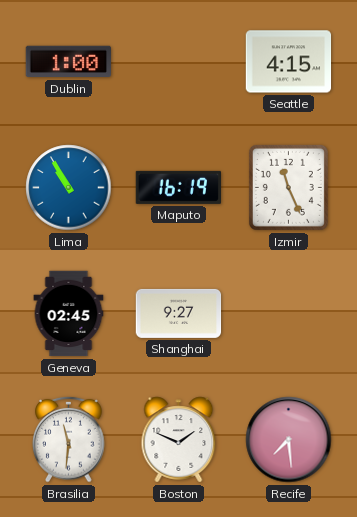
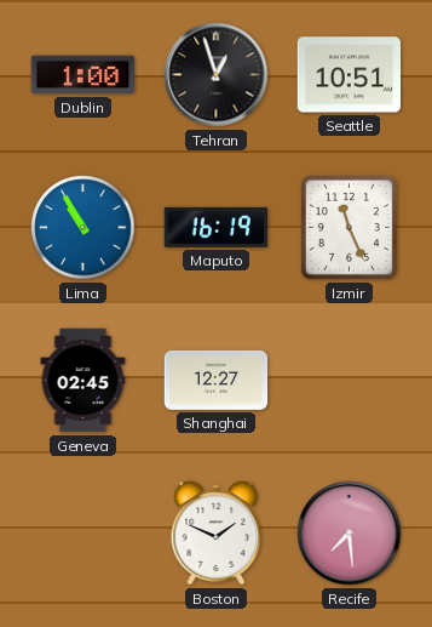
Tehran: none -> 12:57 (217, 75)
Seattle: 4:15 -> 10:51 (350, 75)
Shanghai: 9:27 -> 12:27 (217, 380)
Brasilia: 11:31 -> none (69, 439)
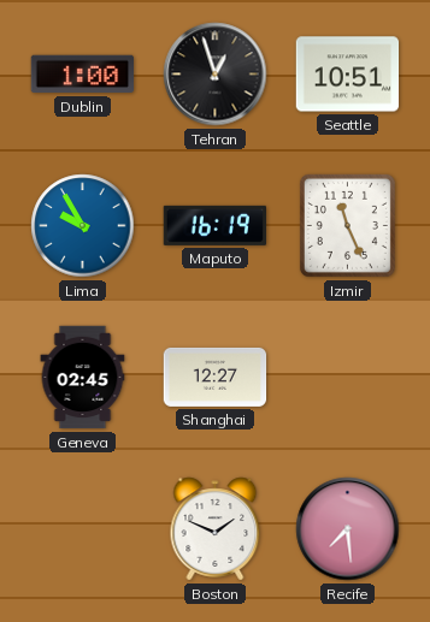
Lima: 10:55 -> 9:55 (83, 226)
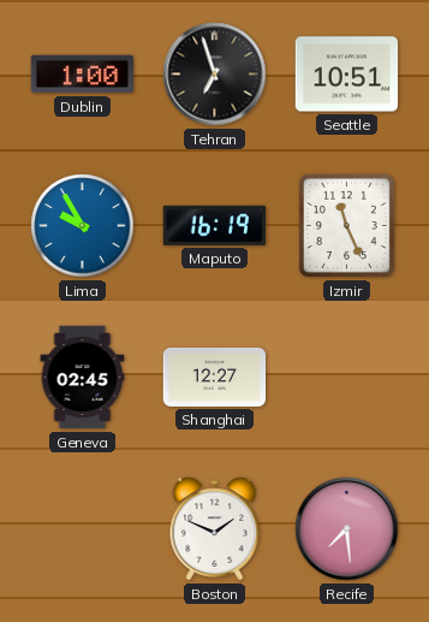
Tehran: 12:57 -> 6:57 (215, 75)
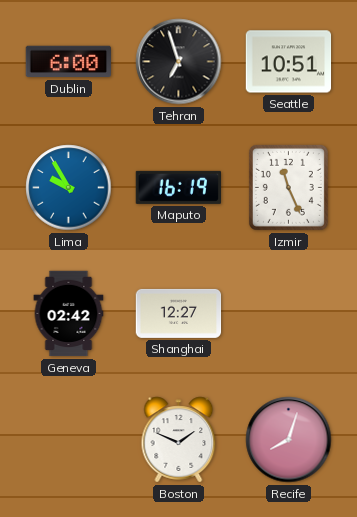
Dublin: 1:00 -> 6:00 (68, 62)
Geneva: 02:45 -> 02:42 (69, 314)
Recife: 7:29 -> 8:03 (289, 440)
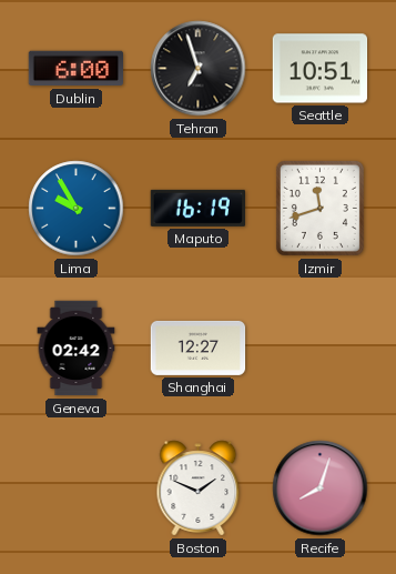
Izmir: 11:26 -> 11:42 (319, 208)
